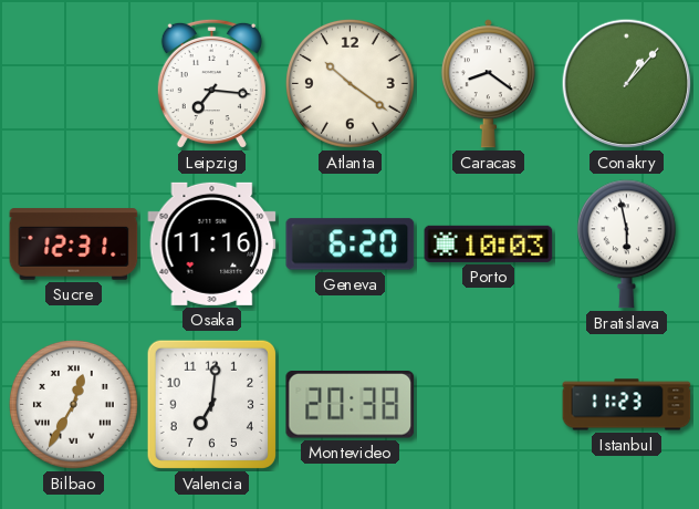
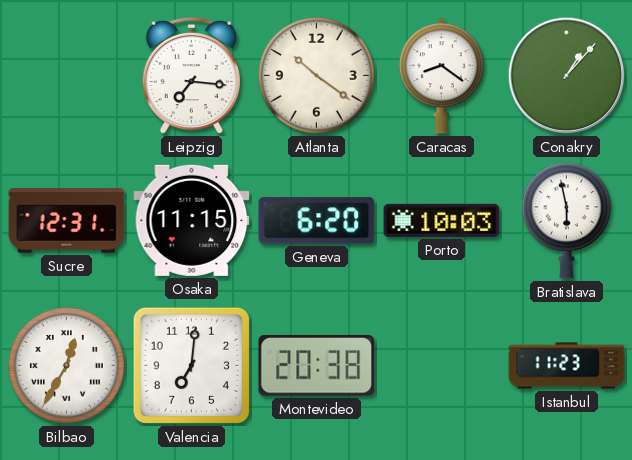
Osaka: 11:16 -> 11:15 (192, 220)
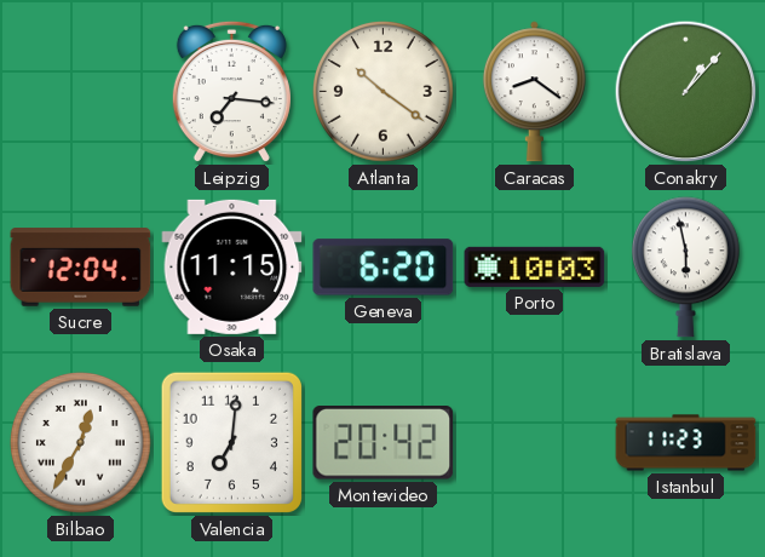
Sucre: 12:31 -> 12:04 (81, 268)
Montevideo: 20:38 -> 20:42 (384, 443)
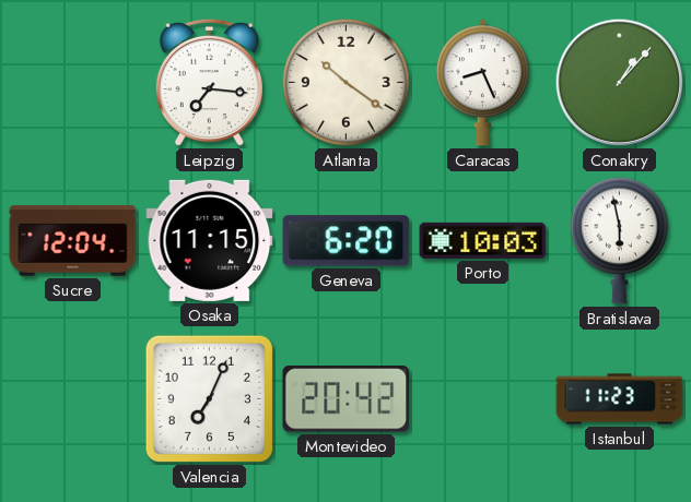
Caracas: 8:21 -> 8:26 (482, 83)
Bilbao: 12:35 -> none (81, 443)
Valencia: 7:01 -> 7:04 (209, 398)
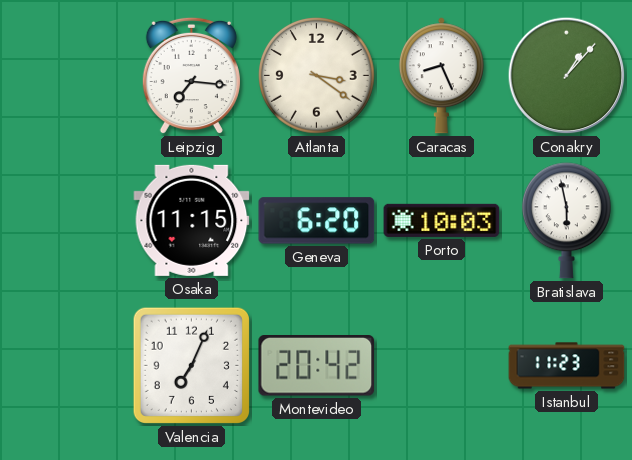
Atlanta: 10:21 -> 3:21 (317, 76)
Sucre: 12:04 -> none (73, 241)
